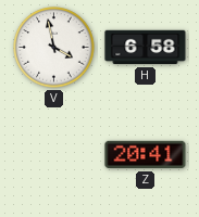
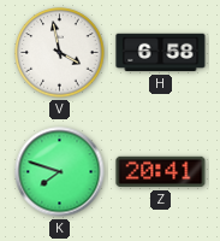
K: none -> 7:48 (60, 172)
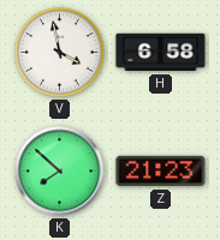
K: 7:48 -> 7:52 (60, 172)
Z: 20:41 -> 21:23 (161, 172)
